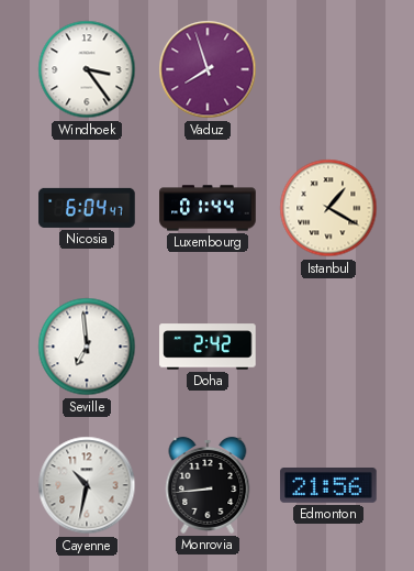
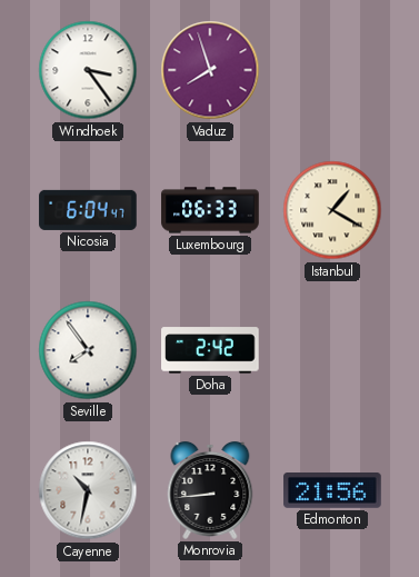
Luxembourg: 01:44 -> 06:33 (210, 210)
Seville: 6:59 -> 7:54 (88, 350)
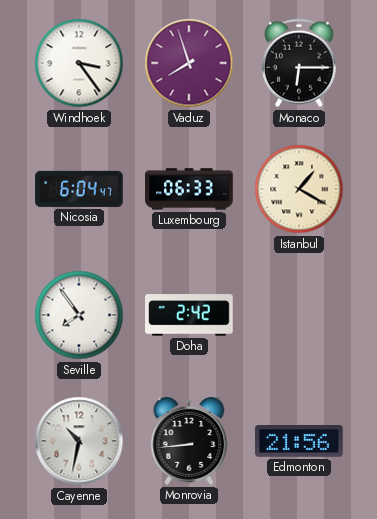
Monaco: none -> 6:15 (300, 63)
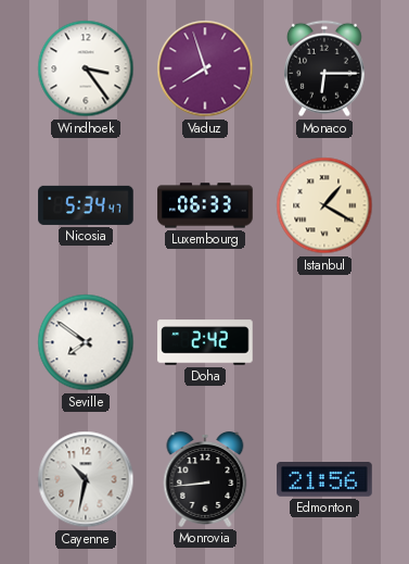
Nicosia: 6:04 -> 5:34 (86, 205)
Seville: 7:54 -> 7:51 (86, 342)
